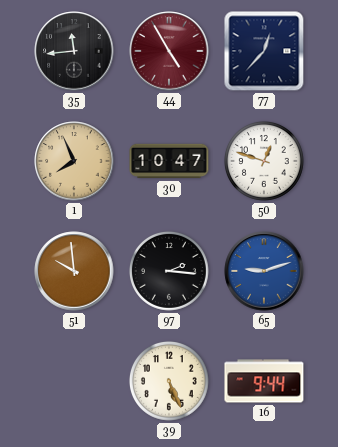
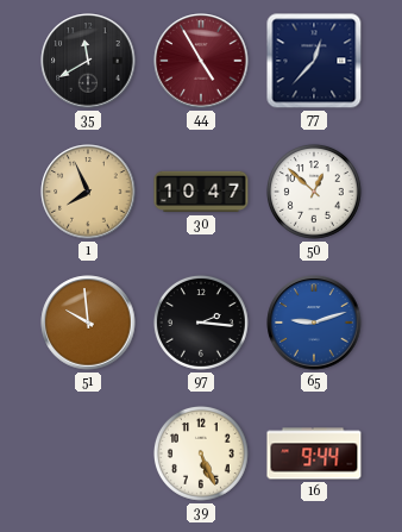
35: 11:44 -> 11:40 (88, 61)
50: 12:48 -> 12:52 (314, 192)
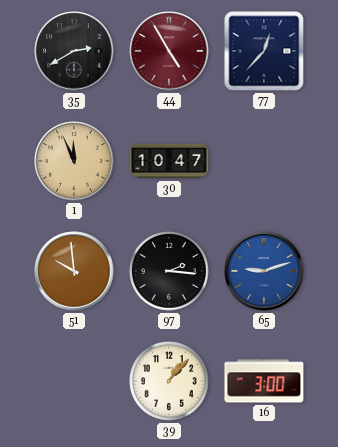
35: 11:40 -> 2:40 (74, 51)
1: 7:56 -> 11:56 (74, 161)
50: 12:52 -> none (314, 192)
39: 5:26 -> 1:07 (169, 381)
16: 9:44 -> 3:00 (264, 381)
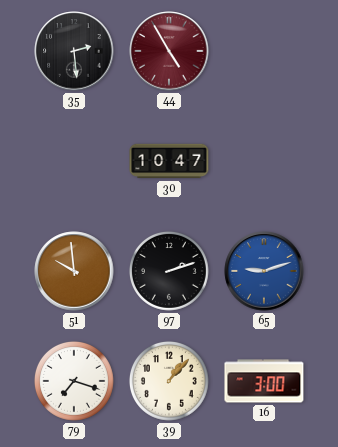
35: 2:40 -> 2:29 (74, 51)
77: 12:37 -> none (264, 51)
1: 11:56 -> none (74, 161)
97: 2:16 -> 2:12 (169, 271)
79: none -> 7:18 (74, 381)
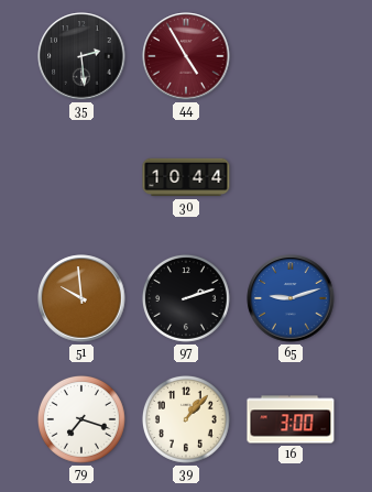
30: 10:47 -> 10:44 (186, 177)
